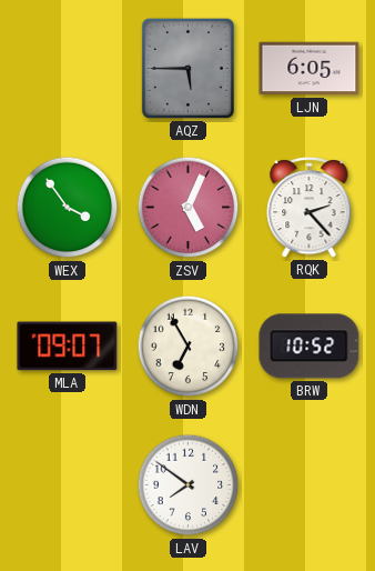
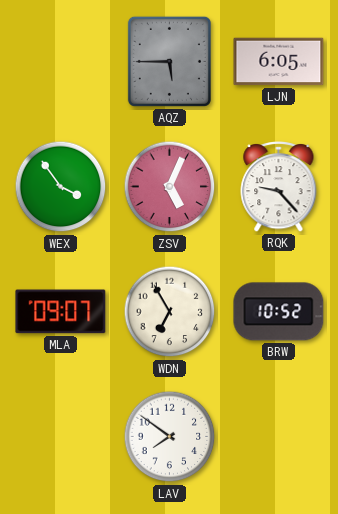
RQK: 2:23 -> 9:23 (279, 187)
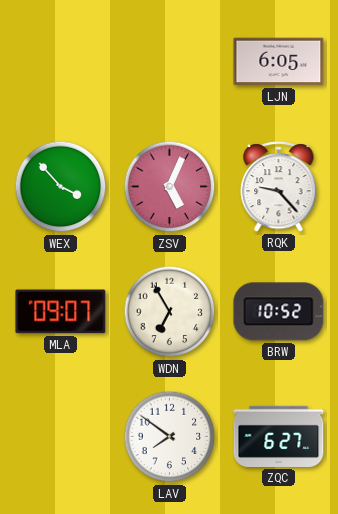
AQZ: 5:45 -> none (169, 61)
WEX: 3:54 -> 3:53 (61, 187)
ZQC: none -> 6:27 (279, 436)
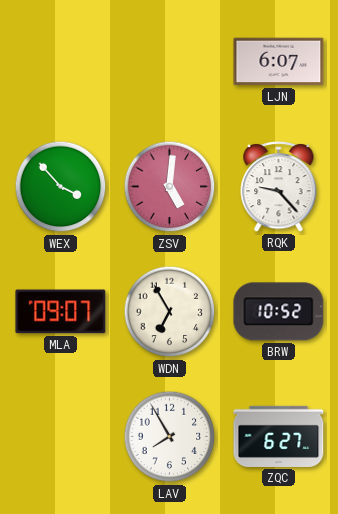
LJN: 6:05 -> 6:07 (279, 62)
ZSV: 5:04 -> 5:01 (170, 187)
LAV: 7:51 -> 7:55 (170, 437)
